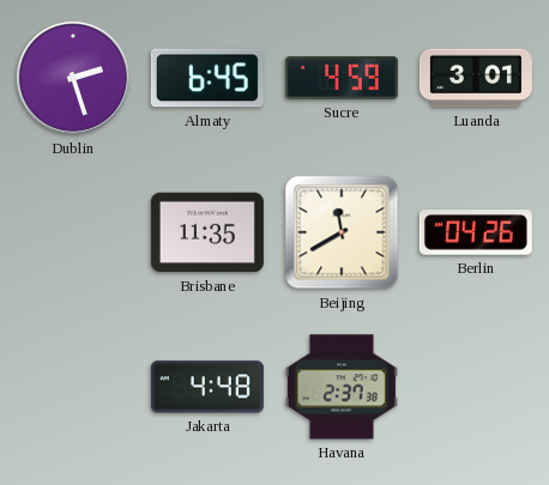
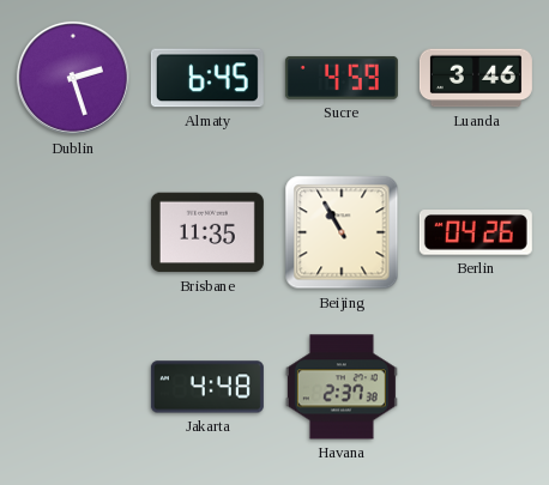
Luanda: 3:01 -> 3:46 (476, 78)
Beijing: 11:40 -> 10:55 (342, 232)
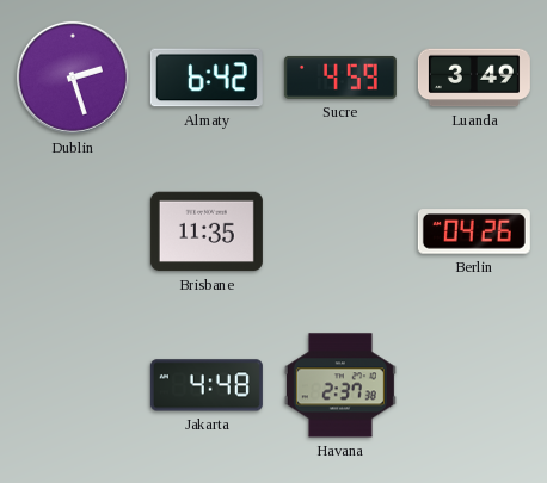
Almaty: 6:45 -> 6:42 (207, 78)
Luanda: 3:46 -> 3:49 (474, 78)
Beijing: 10:55 -> none (342, 232)
